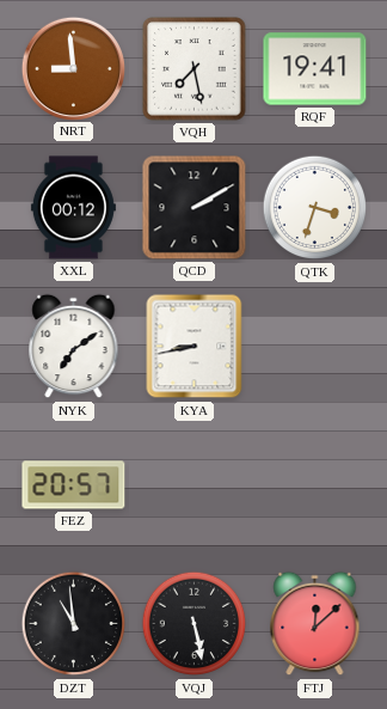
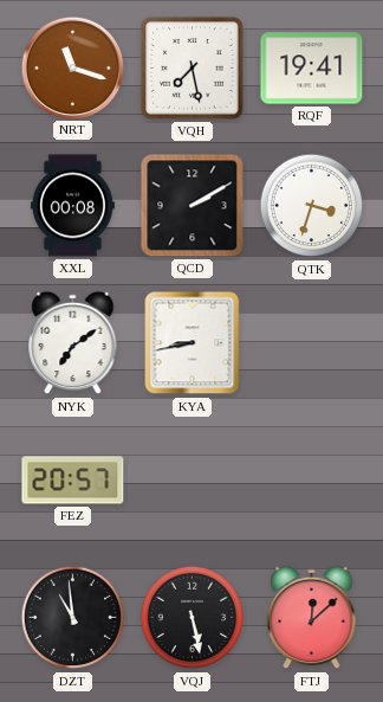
NRT: 8:59 -> 11:18 (72, 67)
XXL: 00:12 -> 00:08 (72, 206)
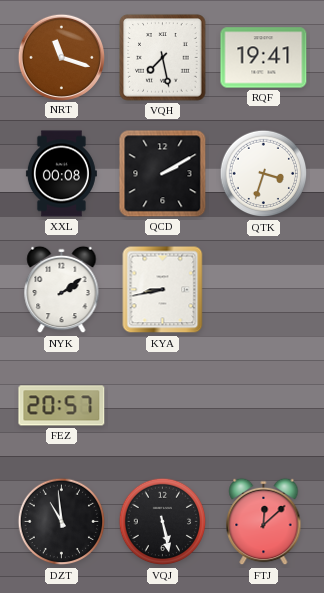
NYK: 7:09 -> 2:09 (62, 290)
